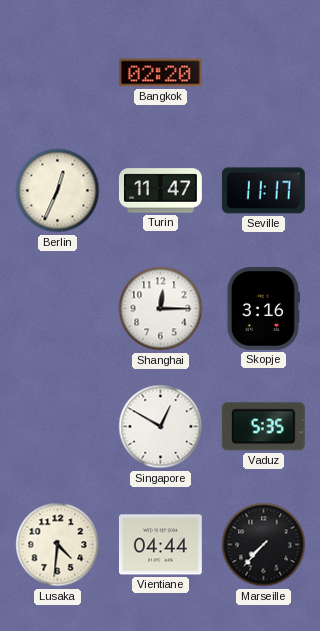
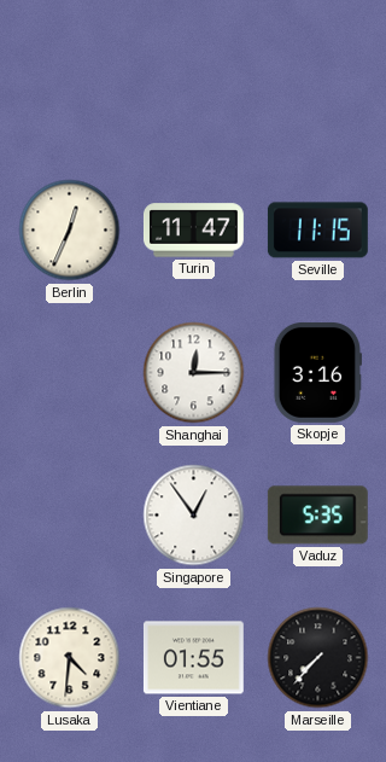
Bangkok: 02:20 -> none (160, 73)
Seville: 11:17 -> 11:15 (317, 231)
Singapore: 12:50 -> 12:54 (194, 516)
Vientiane: 04:44 -> 01:55 (193, 658)
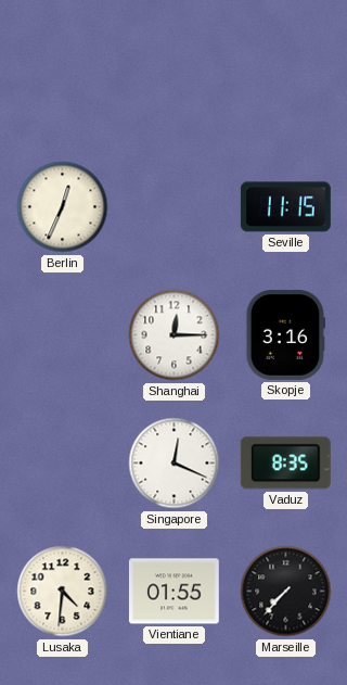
Turin: 11:47 -> none (193, 231)
Singapore: 12:54 -> 12:19 (175, 464)
Vaduz: 5:35 -> 8:35 (285, 464)
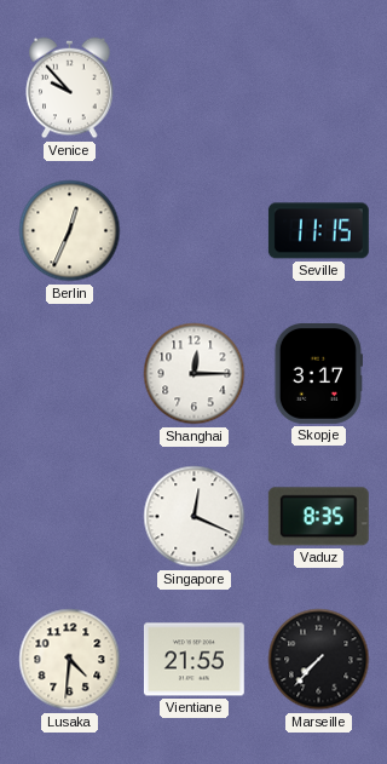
Venice: none -> 9:53 (70, 88)
Skopje: 3:16 -> 3:17 (318, 373)
Vientiane: 01:55 -> 21:55 (193, 660)
